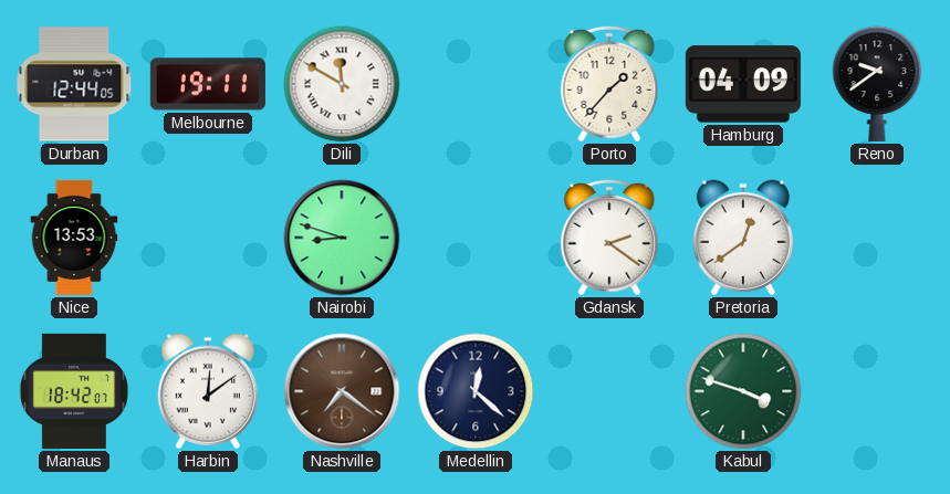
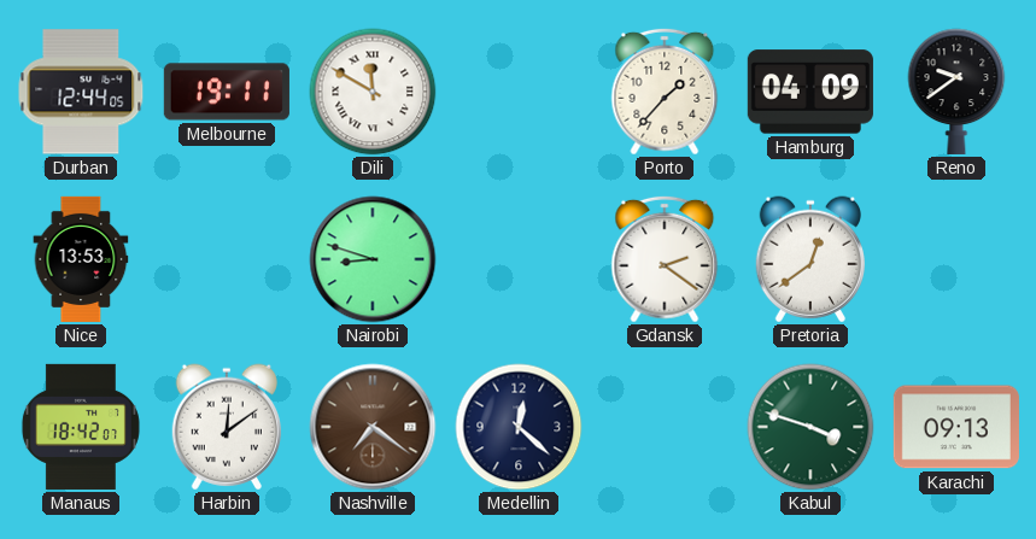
Karachi: none -> 09:13 (956, 427)
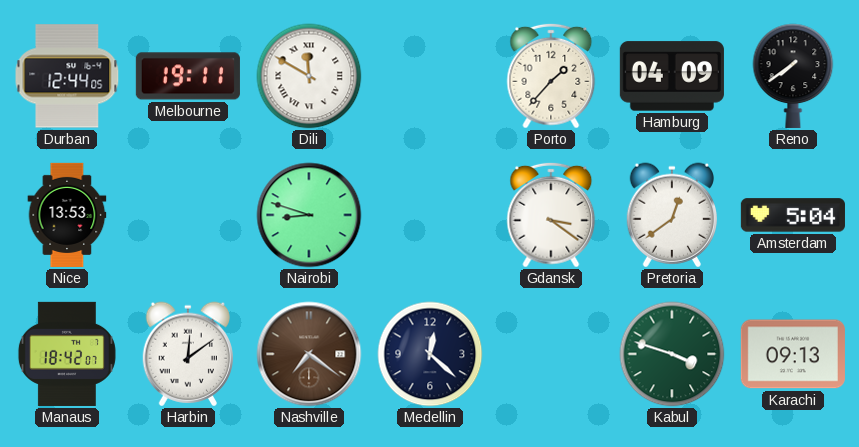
Reno: 9:39 -> 7:39 (793, 76)
Gdansk: 2:21 -> 3:21 (551, 215)
Amsterdam: none -> 5:04 (793, 215)
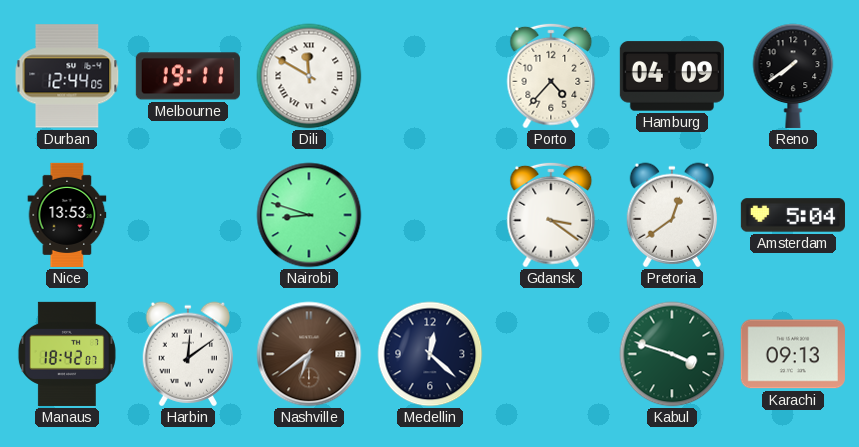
Porto: 1:37 -> 4:37 (551, 76)
Nashville: 7:21 -> 6:39 (309, 354)
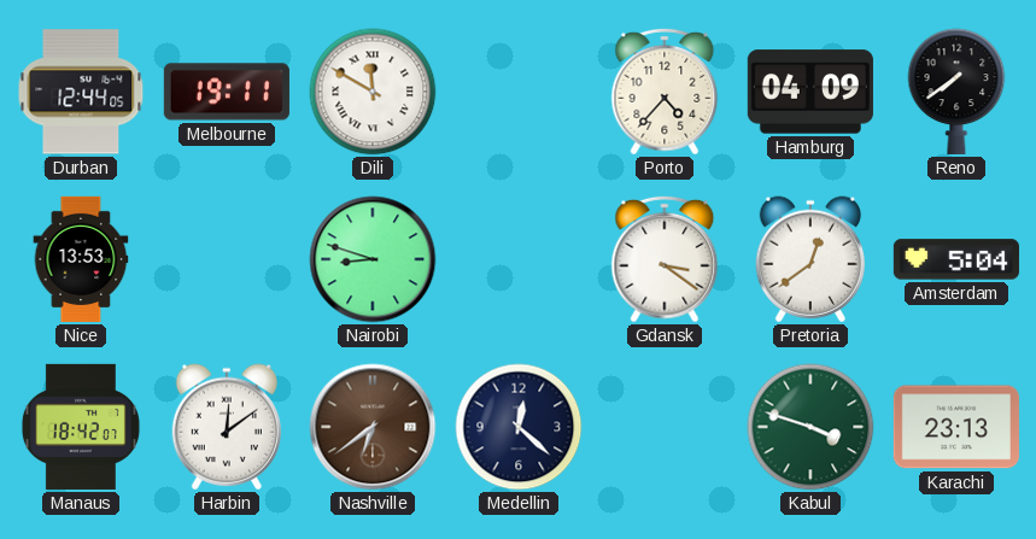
Karachi: 09:13 -> 23:13 (956, 427)
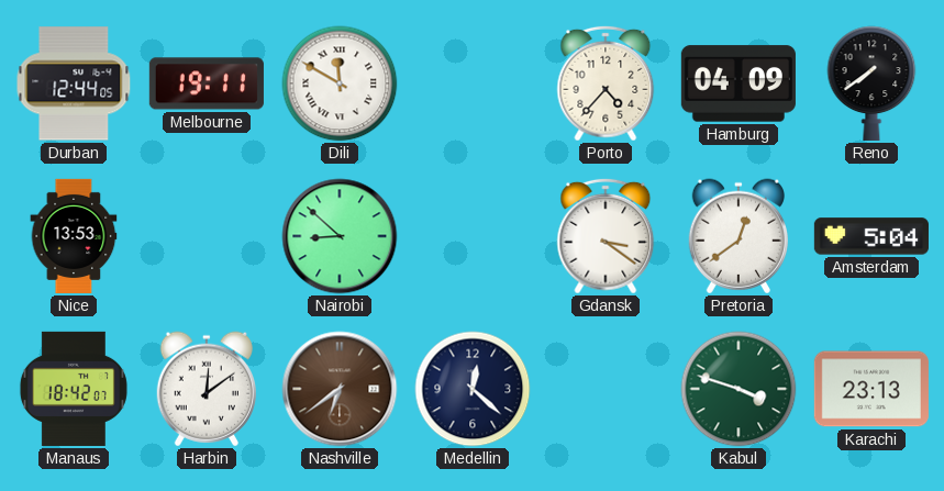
Nairobi: 8:48 -> 8:52 (340, 236)
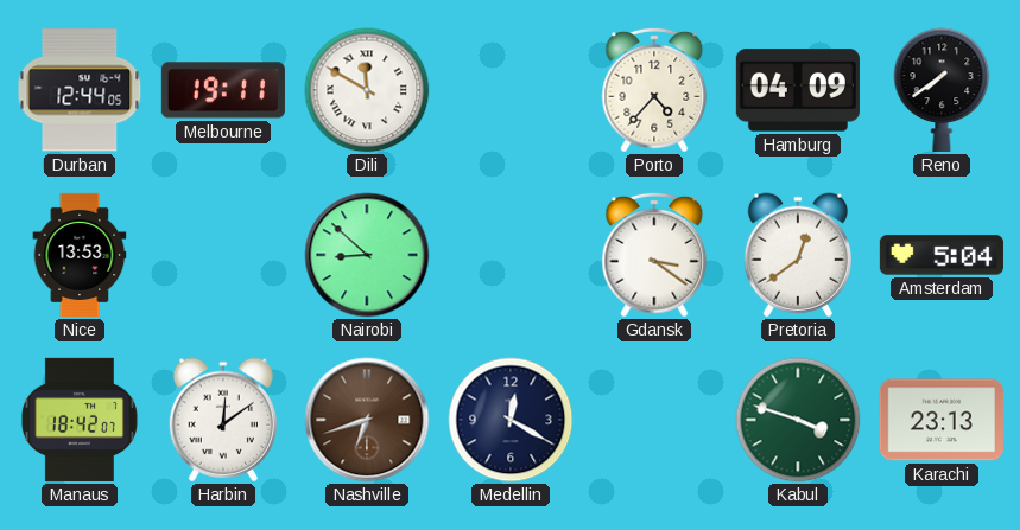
Nashville: 6:39 -> 6:42 (367, 420)
Medellin: 12:22 -> 12:20 (511, 420)
